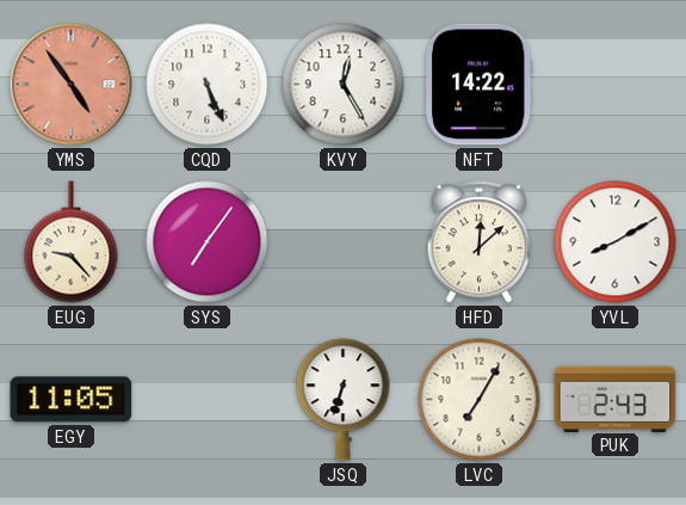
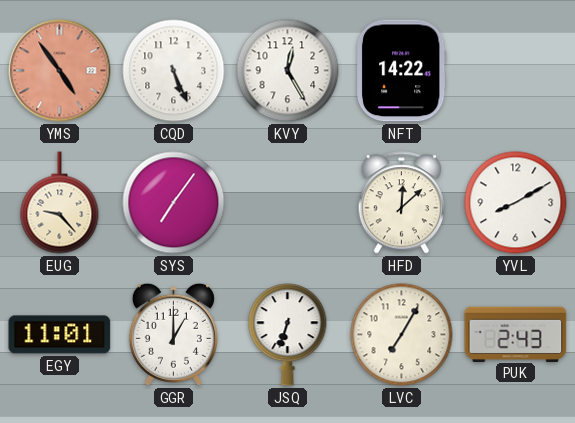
EGY: 11:05 -> 11:01 (60, 335)
GGR: none -> 1:00 (173, 334)
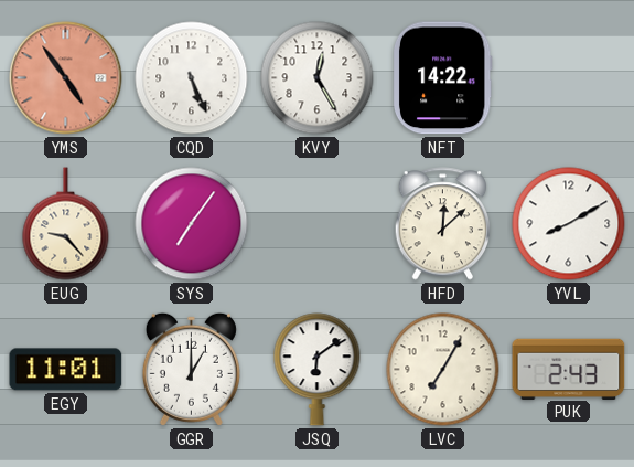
JSQ: 6:33 -> 6:09 (318, 370)
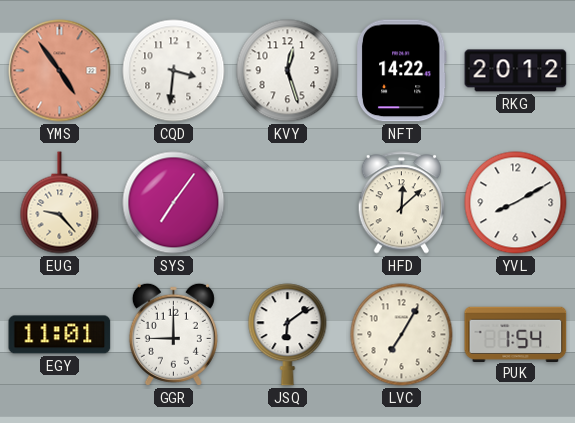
CQD: 5:26 -> 3:31 (174, 71)
KVY: 12:25 -> 12:27 (288, 71)
RKG: none -> 20:12 (516, 71)
GGR: 1:00 -> 9:00 (173, 334)
PUK: 2:43 -> 1:54 (516, 334)
